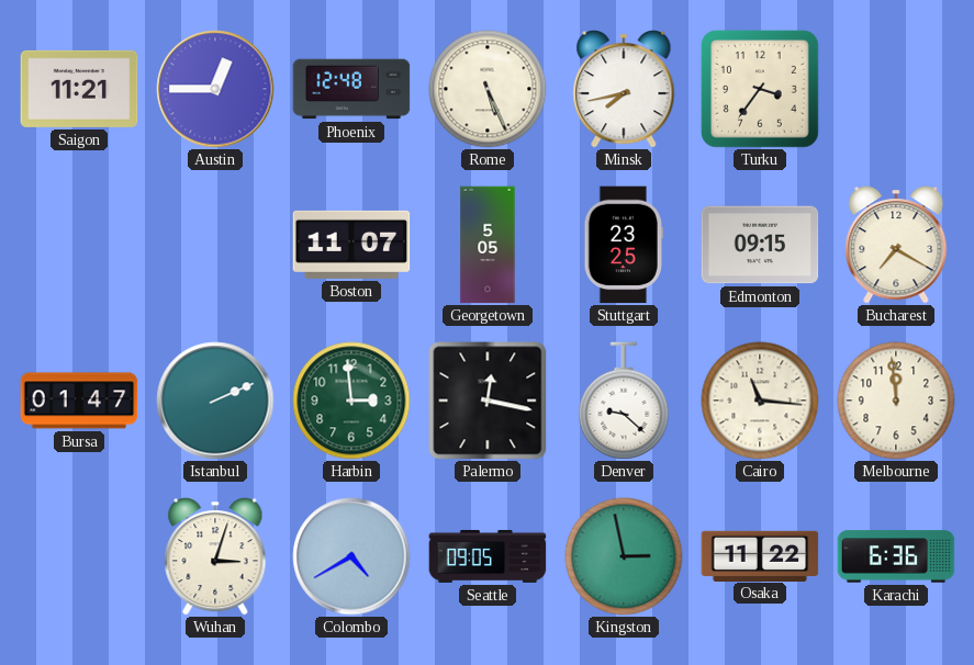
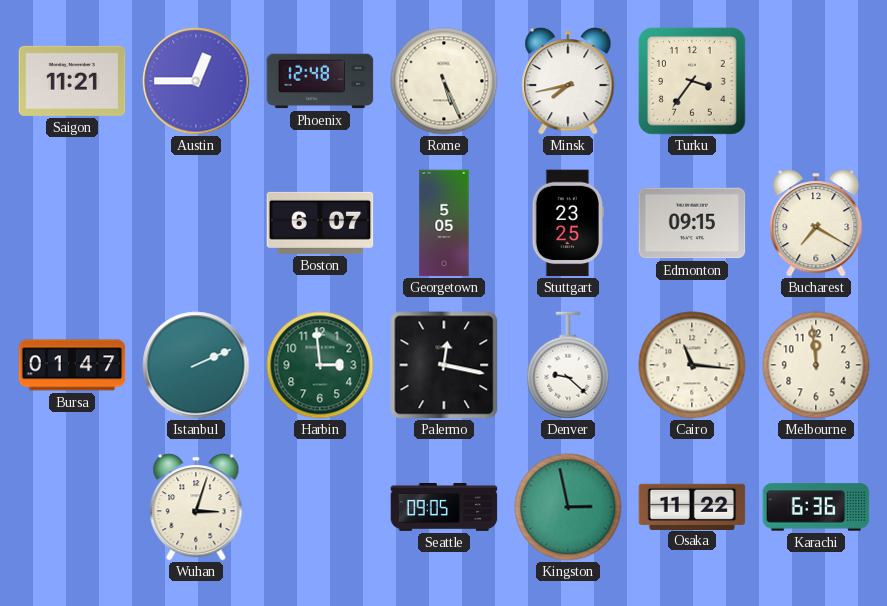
Boston: 11:07 -> 6:07 (320, 223)
Colombo: 4:40 -> none (351, 556)
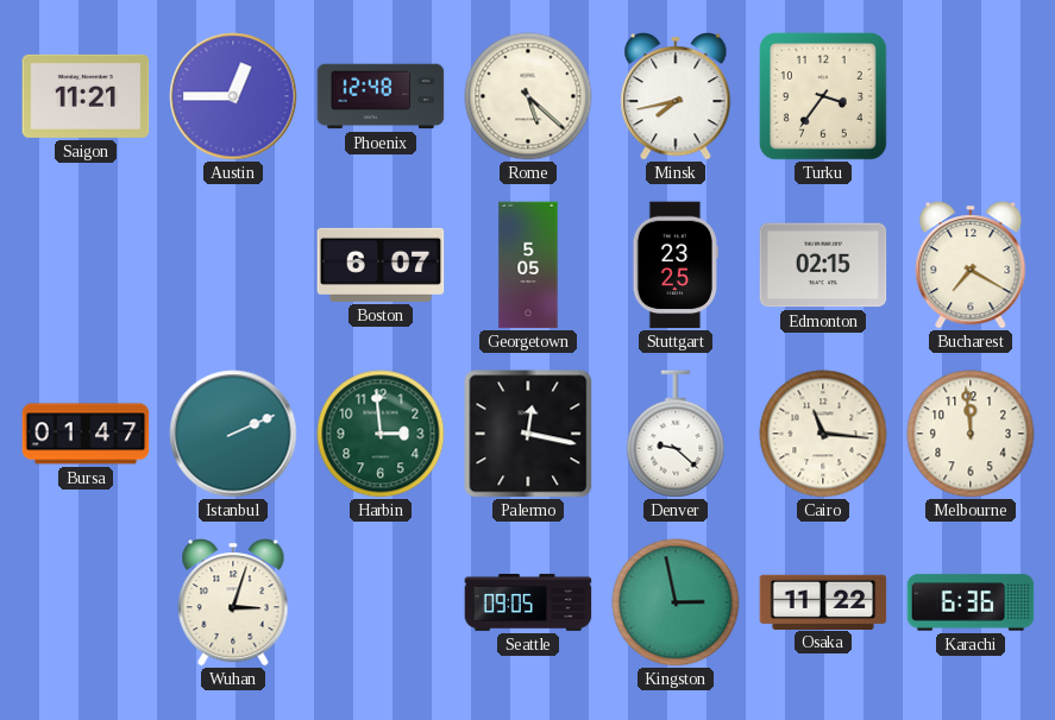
Rome: 5:26 -> 5:22 (528, 96)
Edmonton: 09:15 -> 02:15 (823, 265)
